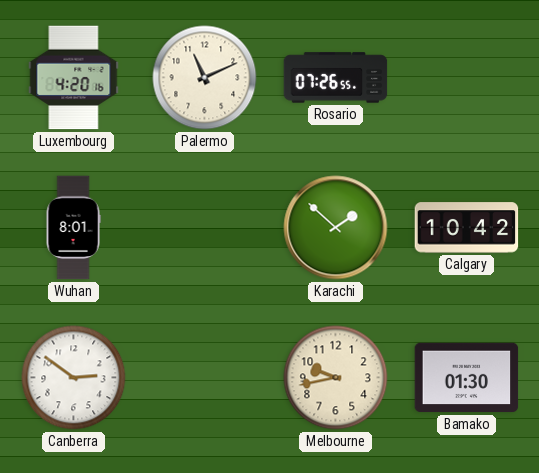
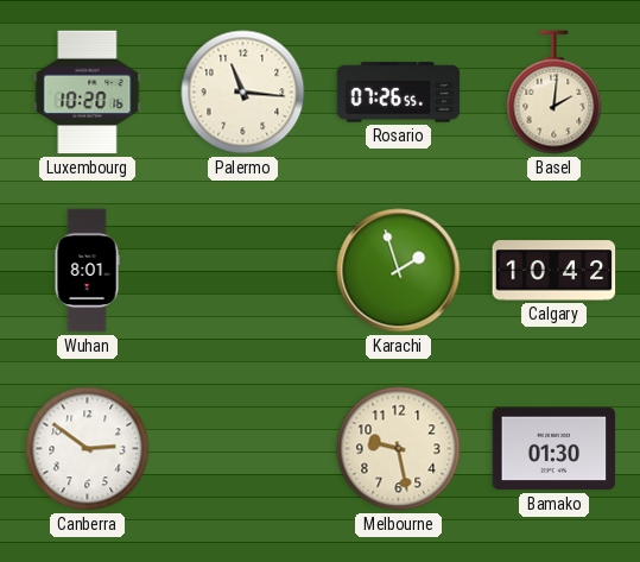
Luxembourg: 4:20 -> 10:20 (88, 93)
Palermo: 11:11 -> 11:16 (243, 93)
Basel: none -> 2:01 (555, 93)
Karachi: 1:52 -> 1:57 (399, 271)
Melbourne: 9:43 -> 9:28 (399, 449)
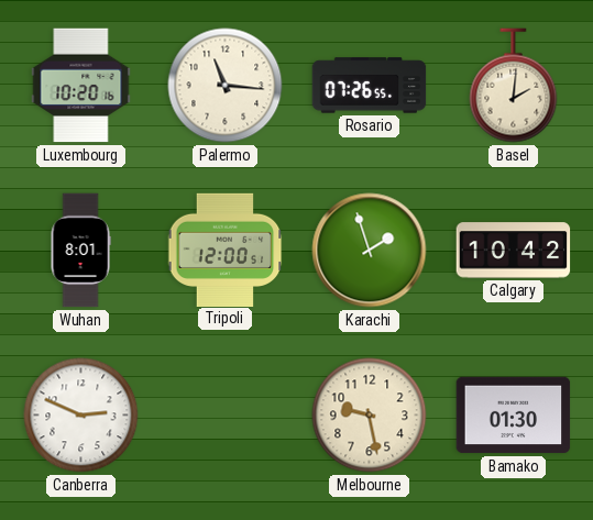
Tripoli: none -> 12:00 (226, 250)
Canberra: 2:51 -> 2:49 (81, 416)
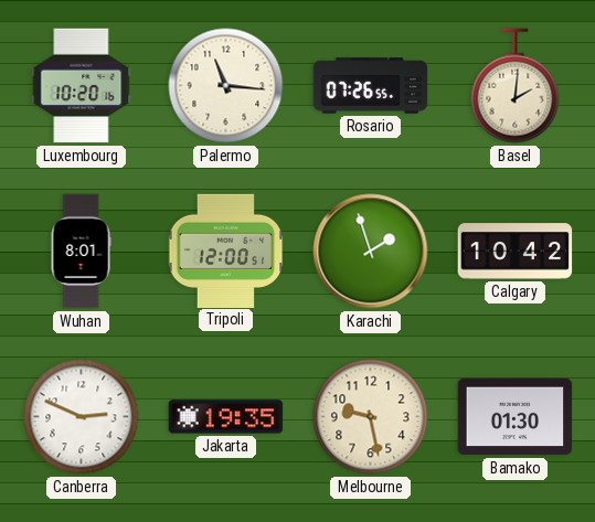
Jakarta: none -> 19:35 (226, 417)
